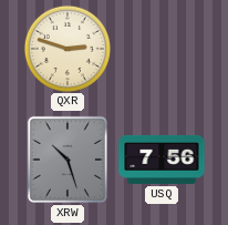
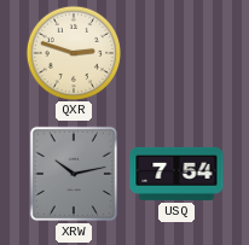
XRW: 10:27 -> 10:13 (74, 174)
USQ: 7:56 -> 7:54 (176, 174)
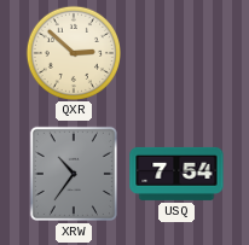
QXR: 2:48 -> 2:52 (73, 52)
XRW: 10:13 -> 10:36 (74, 174)
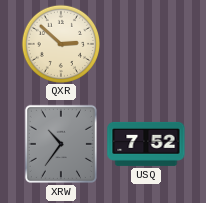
USQ: 7:54 -> 7:52 (146, 144)
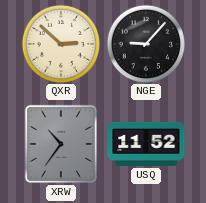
NGE: none -> 9:07 (145, 43)
USQ: 7:52 -> 11:52 (146, 144)
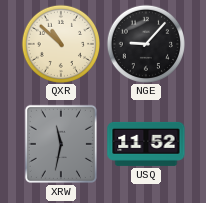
QXR: 2:52 -> 10:52 (60, 43)
XRW: 10:36 -> 11:32 (61, 144)
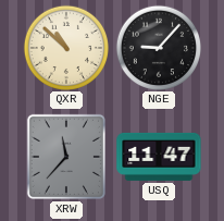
XRW: 11:32 -> 11:37 (66, 157)
USQ: 11:52 -> 11:47 (159, 157)
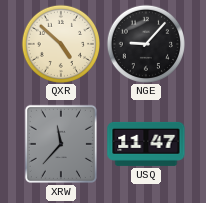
QXR: 10:52 -> 4:52 (60, 43)
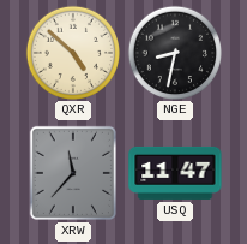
NGE: 9:07 -> 8:32 (174, 52)
